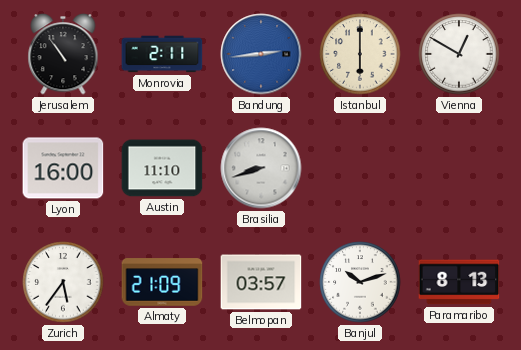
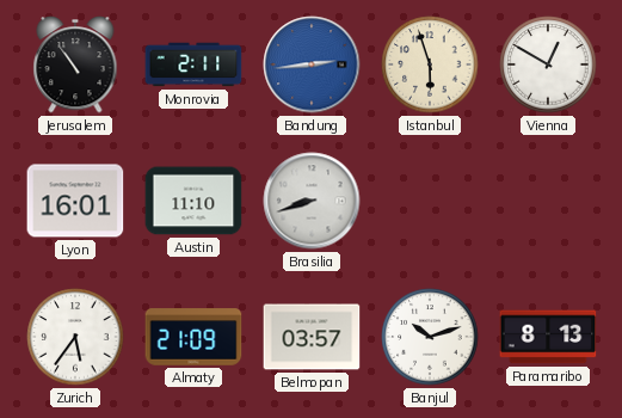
Istanbul: 6:00 -> 5:57 (430, 64)
Lyon: 16:00 -> 16:01 (75, 201)
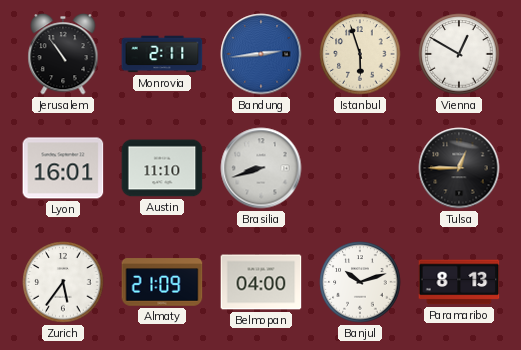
Tulsa: none -> 12:45 (459, 168)
Belmopan: 03:57 -> 04:00 (261, 282)
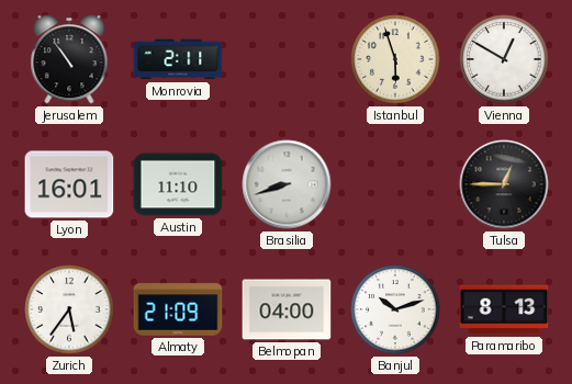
Bandung: 2:44 -> none (261, 54)
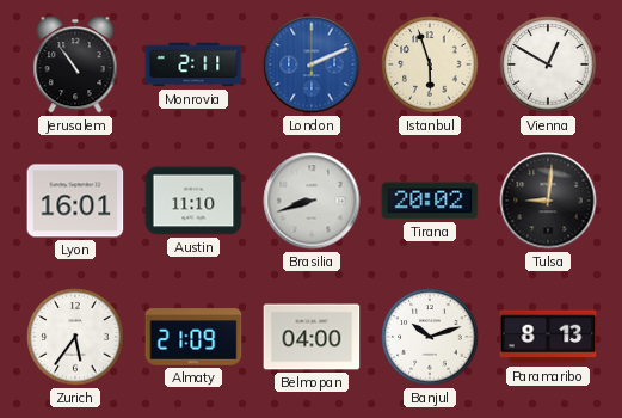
London: none -> 2:11 (312, 64)
Tirana: none -> 20:02 (430, 201)
Tulsa: 12:45 -> 9:01 (548, 201)
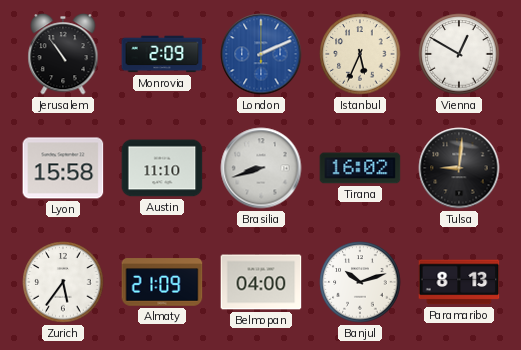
Monrovia: 2:11 -> 2:09 (162, 54)
Istanbul: 5:57 -> 5:34 (360, 54)
Lyon: 16:01 -> 15:58 (63, 168)
Tirana: 20:02 -> 16:02 (360, 168)
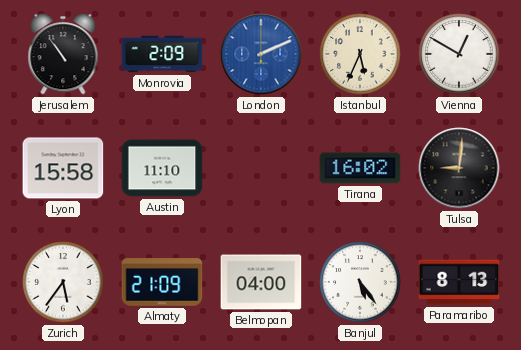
Brasilia: 8:42 -> none (261, 168)
Banjul: 10:12 -> 5:24 (360, 282)
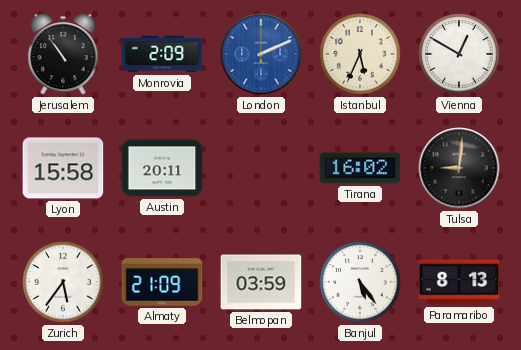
Austin: 11:10 -> 20:11 (162, 168)
Belmopan: 04:00 -> 03:59 (261, 282)
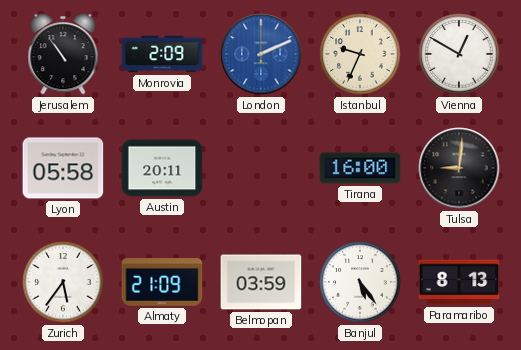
Istanbul: 5:34 -> 9:34 (360, 54)
Lyon: 15:58 -> 05:58 (63, 168)
Tirana: 16:02 -> 16:00 (360, 168)
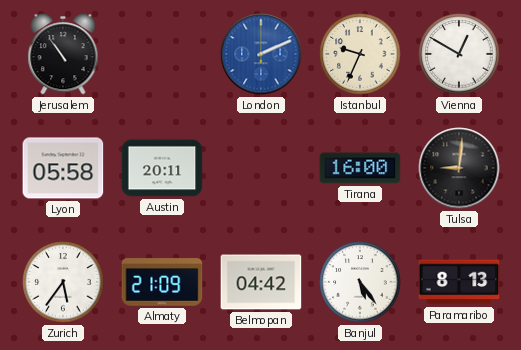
Monrovia: 2:09 -> none (162, 54)
Belmopan: 03:59 -> 04:42 (261, 282)
